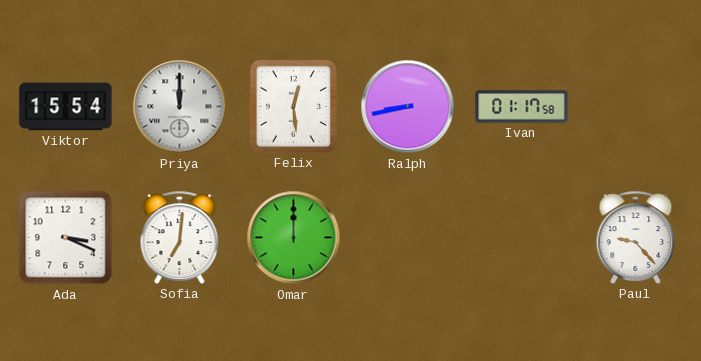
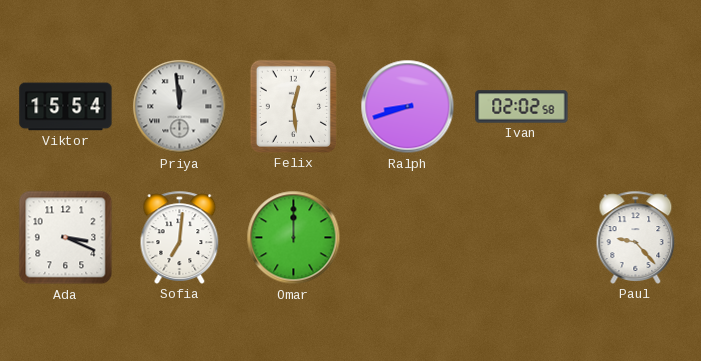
Priya: 12:00 -> 11:59 (180, 107)
Ralph: 8:43 -> 8:42 (408, 107)
Ivan: 01:17 -> 02:02 (522, 107)
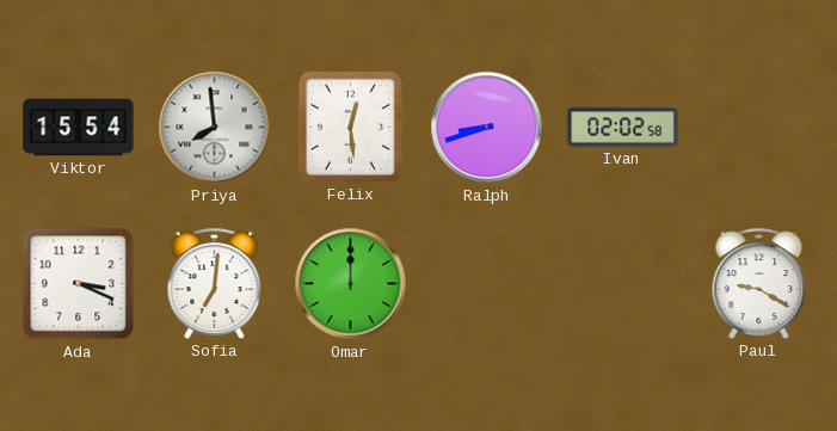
Priya: 11:59 -> 7:59 (215, 128)
Paul: 9:23 -> 9:20 (759, 283)
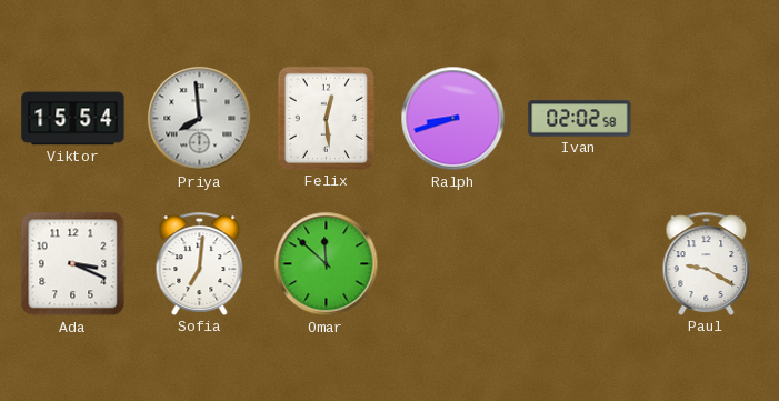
Omar: 12:00 -> 11:52 (327, 264)
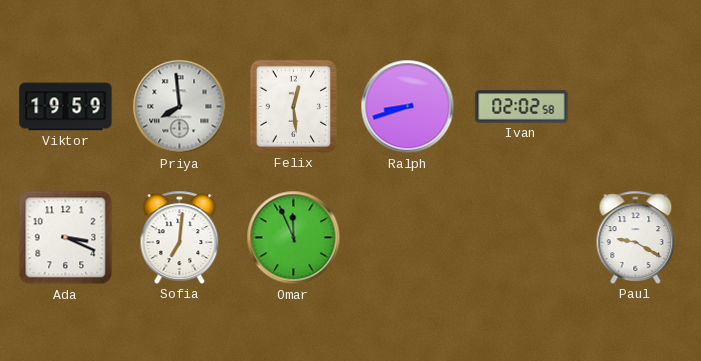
Viktor: 15:54 -> 19:59 (66, 107)
Omar: 11:52 -> 11:56 (294, 238)
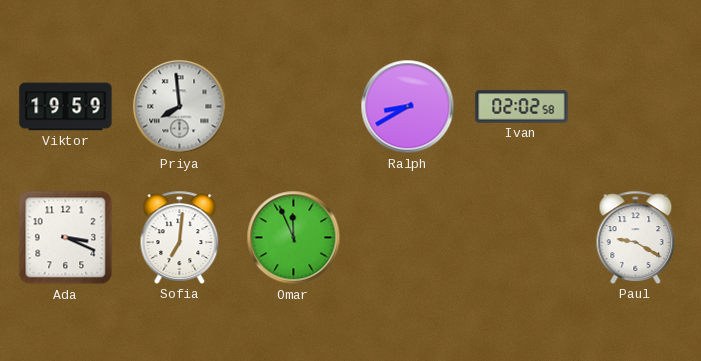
Felix: 12:29 -> none (293, 106)
Ralph: 8:42 -> 8:40 (408, 107)
